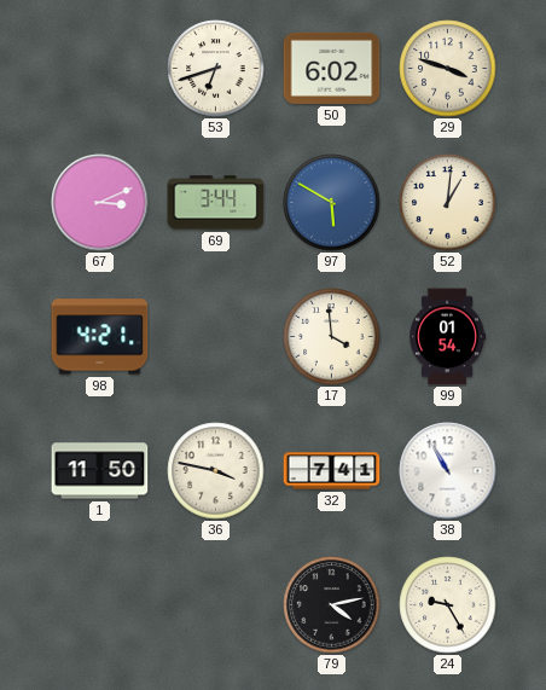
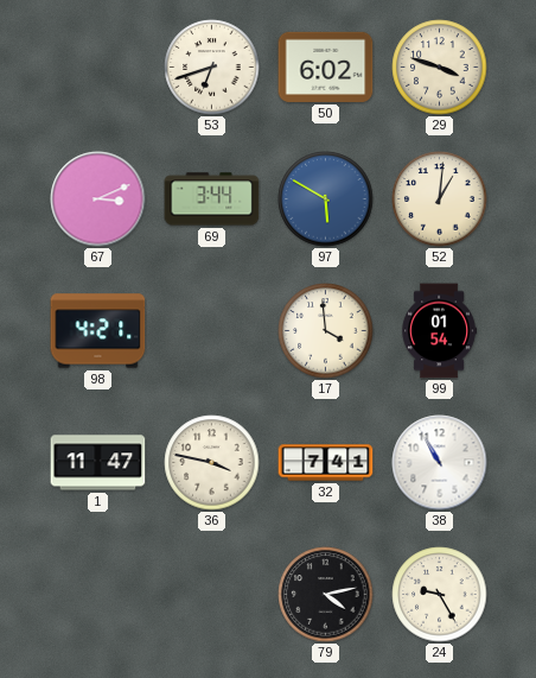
1: 11:50 -> 11:47 (98, 463)
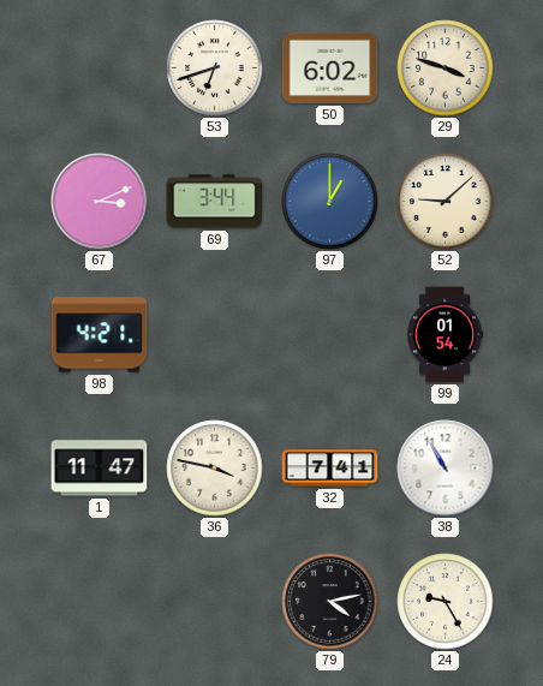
97: 5:50 -> 1:00 (330, 202)
52: 1:01 -> 9:08 (446, 202)
17: 3:59 -> none (326, 331)
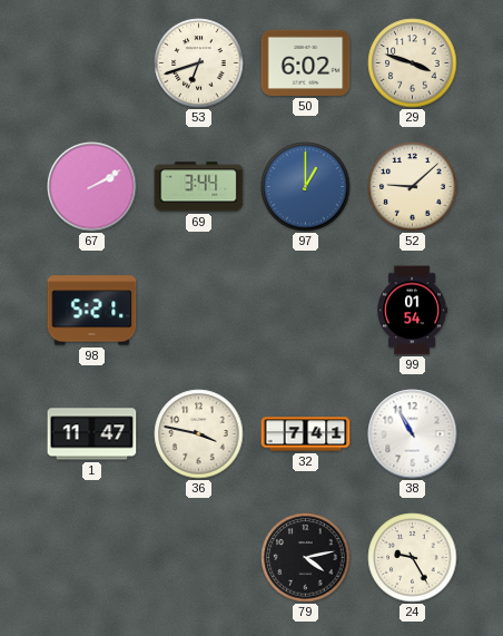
67: 3:11 -> 2:10 (92, 187)
98: 4:21 -> 5:21 (92, 311)
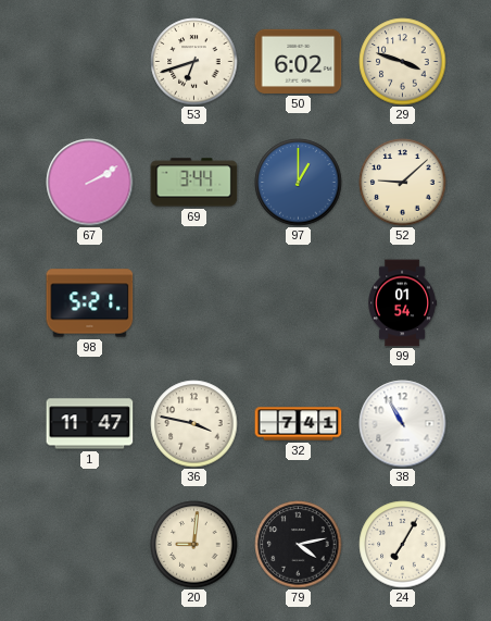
20: none -> 9:01 (194, 545)
24: 9:25 -> 7:05 (403, 545)
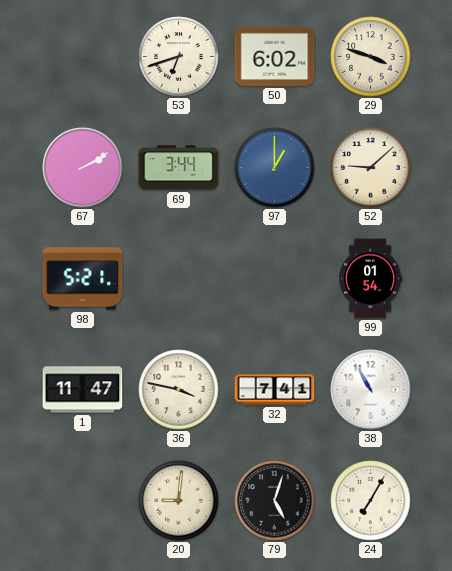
79: 4:13 -> 5:03 (275, 501)
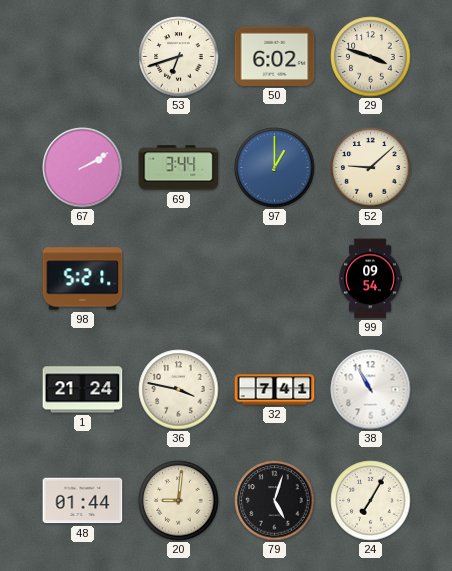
99: 01:54 -> 09:54 (371, 279)
1: 11:47 -> 21:24 (83, 390)
48: none -> 01:44 (83, 501)
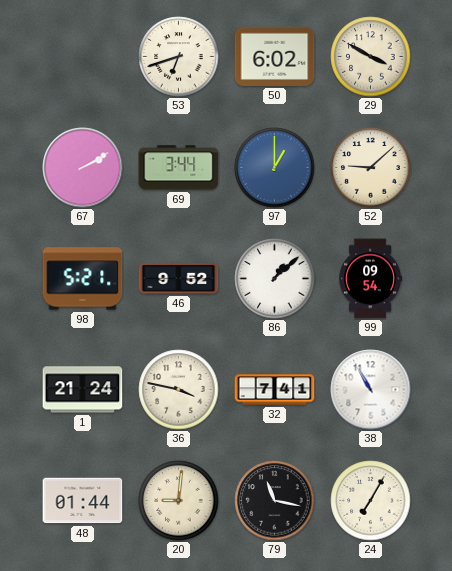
29: 3:48 -> 3:50 (371, 57)
46: none -> 9:52 (179, 279)
86: none -> 1:08 (275, 279)
79: 5:03 -> 11:17 (275, 501)
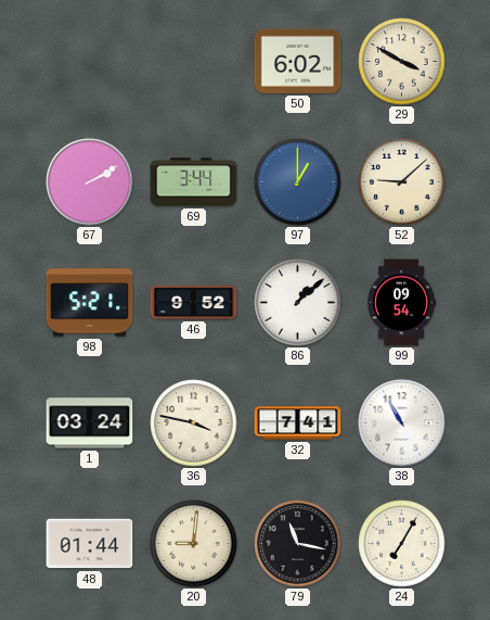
53: 6:42 -> none (179, 57)
1: 21:24 -> 03:24 (90, 423)
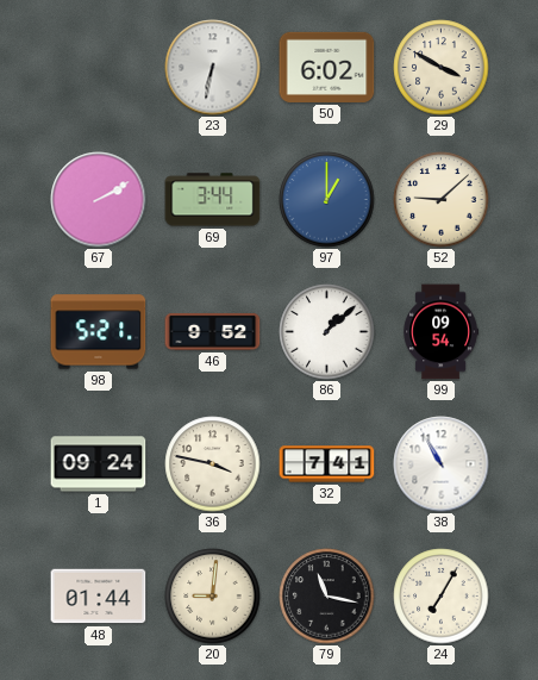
23: none -> 6:32 (213, 68)
1: 03:24 -> 09:24 (99, 464)
